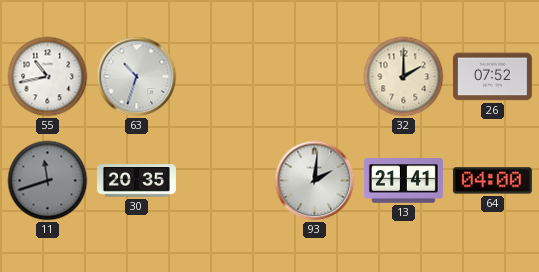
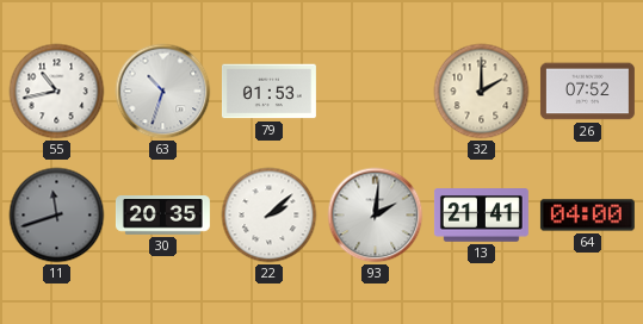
79: none -> 01:53 (268, 92)
22: none -> 2:08 (270, 216)
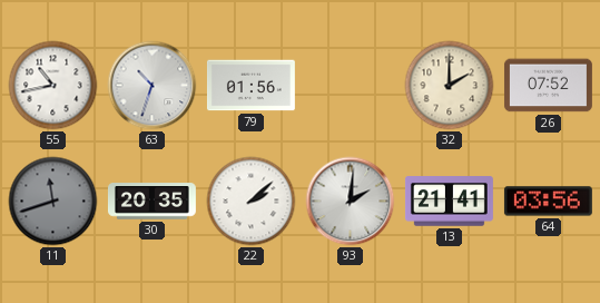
79: 01:53 -> 01:56 (250, 86)
64: 04:00 -> 03:56 (548, 202)
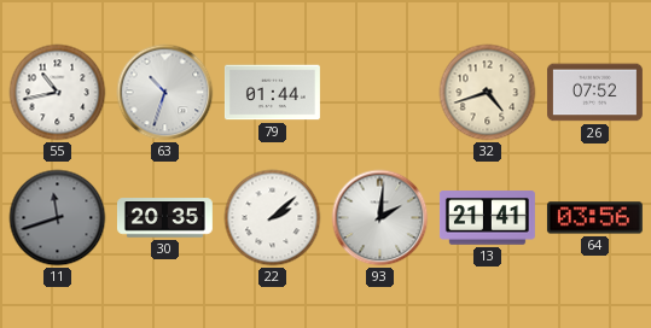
79: 01:56 -> 01:44 (272, 93)
32: 2:00 -> 4:42 (488, 93)
